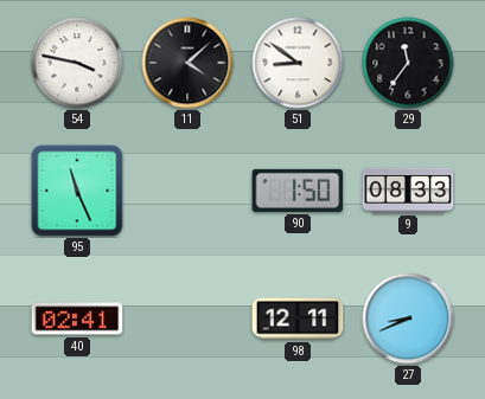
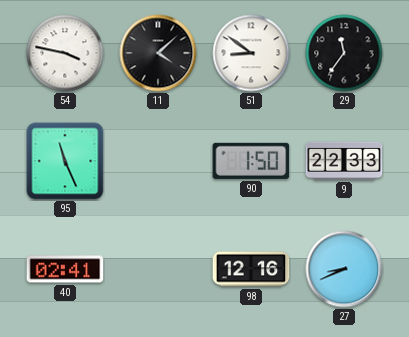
9: 08:33 -> 22:33 (344, 161)
98: 12:11 -> 12:16 (251, 269)
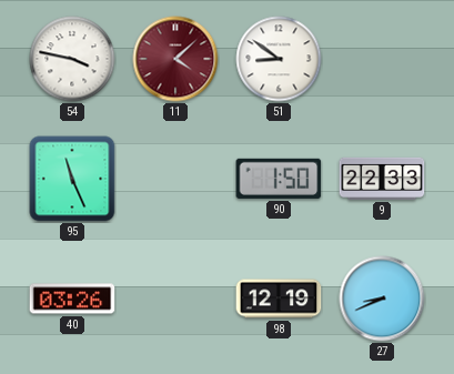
11 dial: black -> burgundy (175, 59)
29: 11:36 -> none (344, 53)
40: 02:41 -> 03:26 (72, 299)
98: 12:16 -> 12:19 (279, 299)
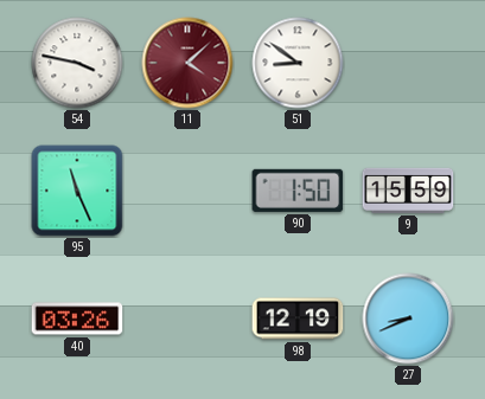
9: 22:33 -> 15:59 (408, 191)
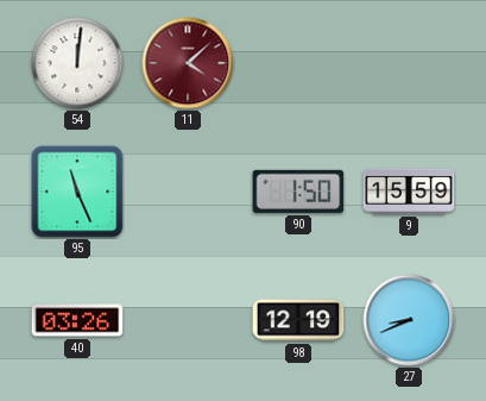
54: 3:47 -> 12:01 (77, 63)
51: 8:51 -> none (298, 63)
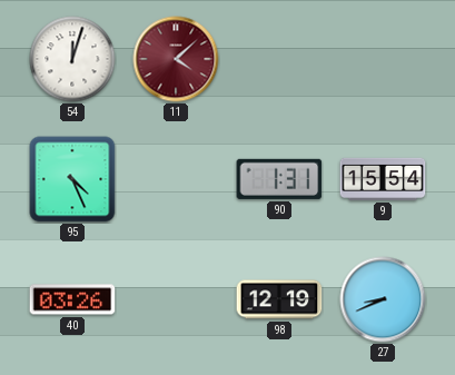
54: 12:01 -> 12:03 (72, 59)
95: 11:26 -> 4:26 (72, 179)
90: 1:50 -> 1:31 (279, 179)
9: 15:59 -> 15:54 (383, 179)
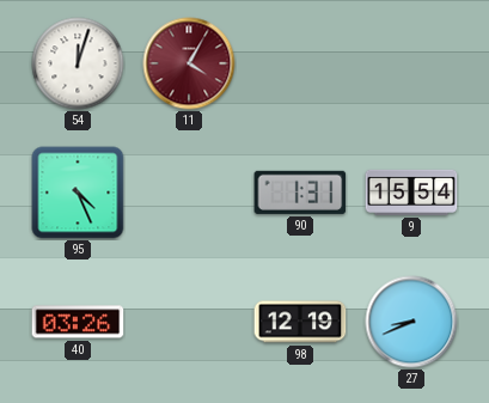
11: 4:08 -> 4:05 (189, 63)
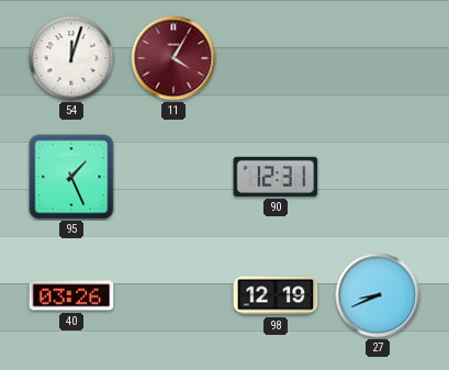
95: 4:26 -> 1:26 (71, 177)
90: 1:31 -> 12:31 (276, 177)
9: 15:54 -> none (411, 193)
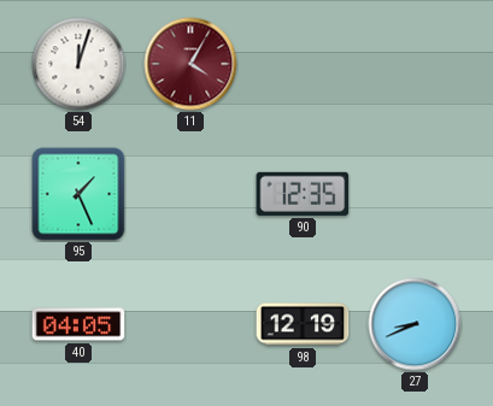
90: 12:31 -> 12:35 (303, 194)
40: 03:26 -> 04:05 (78, 324)
